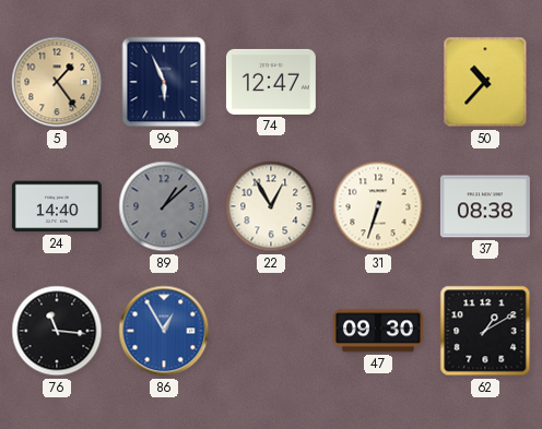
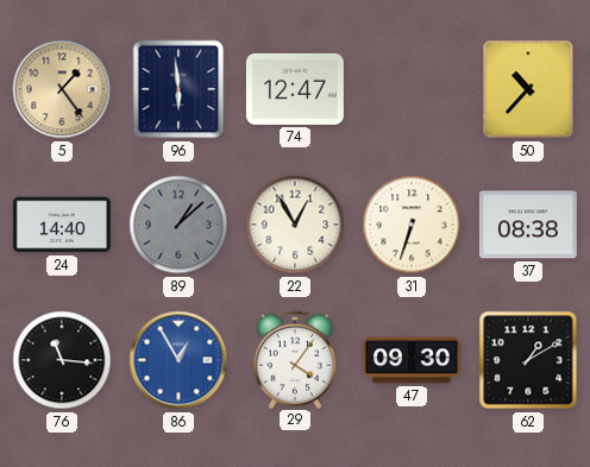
96: 5:56 -> 5:59 (178, 89)
29: none -> 4:06 (294, 359)
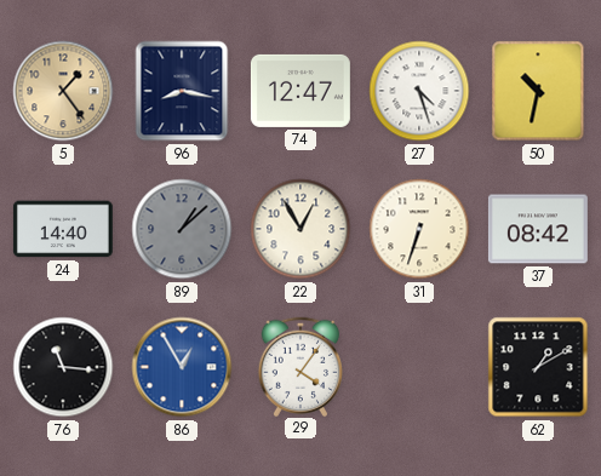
96: 5:59 -> 8:17 (182, 91)
27: none -> 4:27 (419, 91)
50: 10:37 -> 10:32 (538, 91)
37: 08:38 -> 08:42 (538, 229)
47: 09:30 -> none (412, 360)
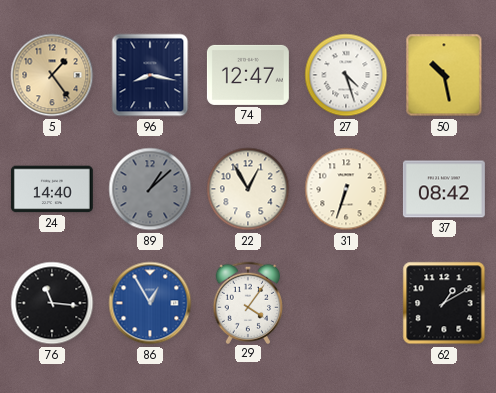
50: 10:32 -> 10:28 (444, 75)
